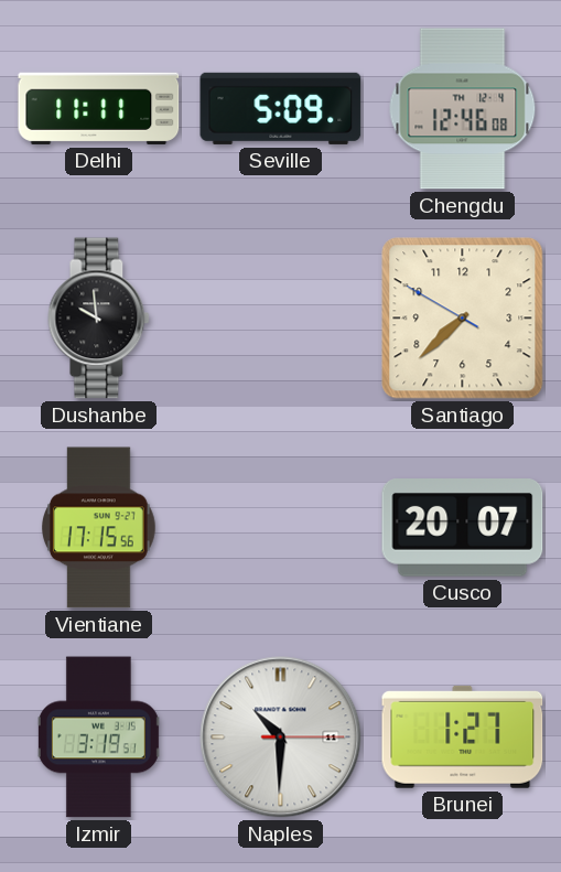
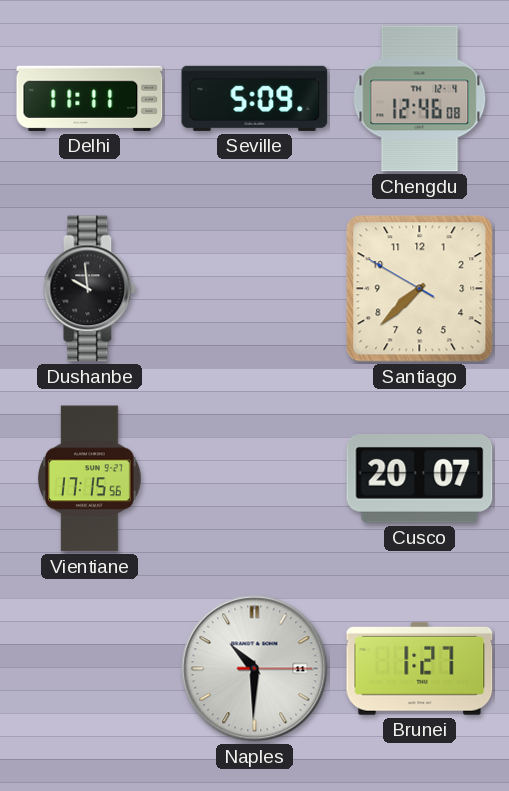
Izmir: 3:19 -> none (98, 738)
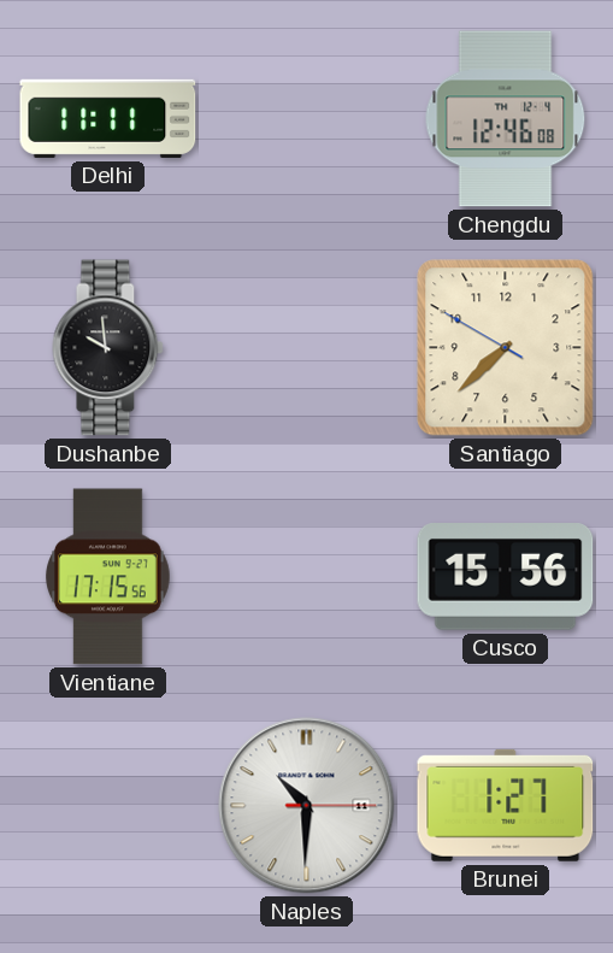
Seville: 5:09 -> none (255, 98)
Cusco: 20:07 -> 15:56 (506, 577)
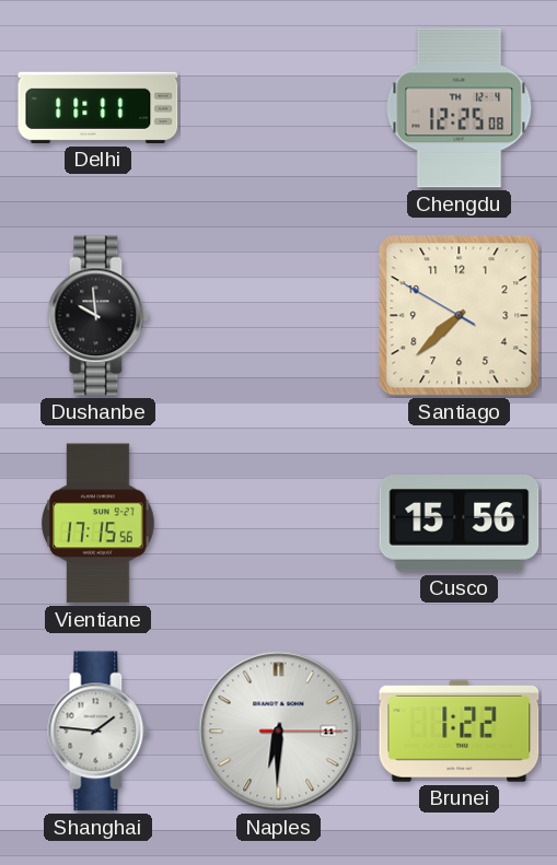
Chengdu: 12:46 -> 12:25 (460, 108)
Shanghai: none -> 1:46 (98, 732)
Naples: 10:30 -> 6:30 (279, 732)
Brunei: 1:27 -> 1:22 (460, 730)
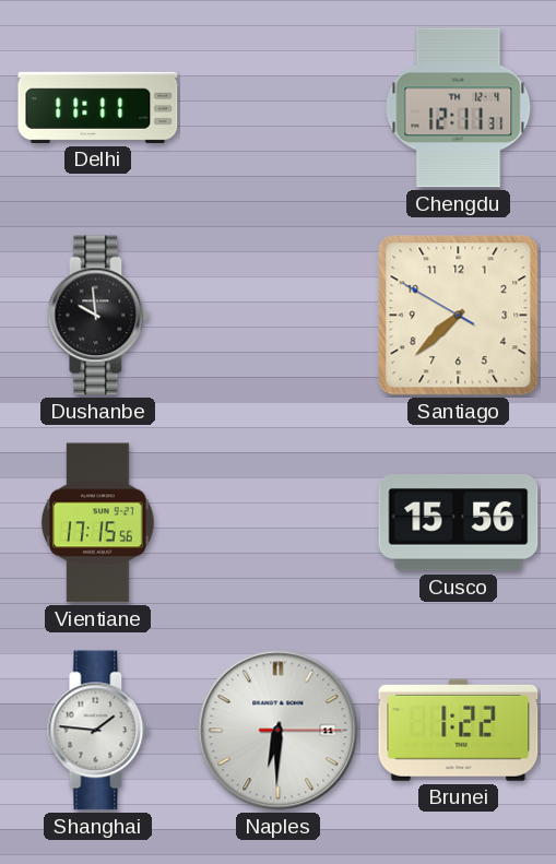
Chengdu: 12:25 -> 12:11 (459, 108)
